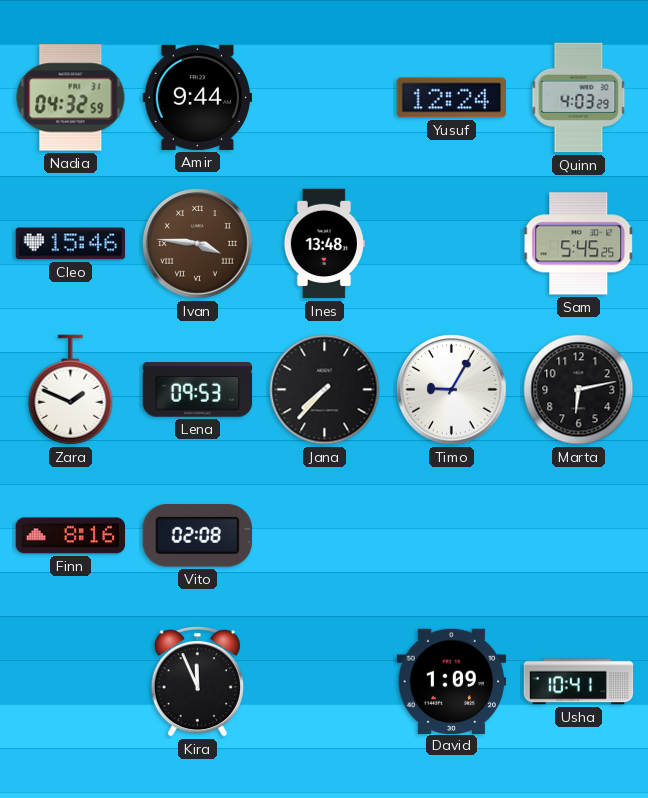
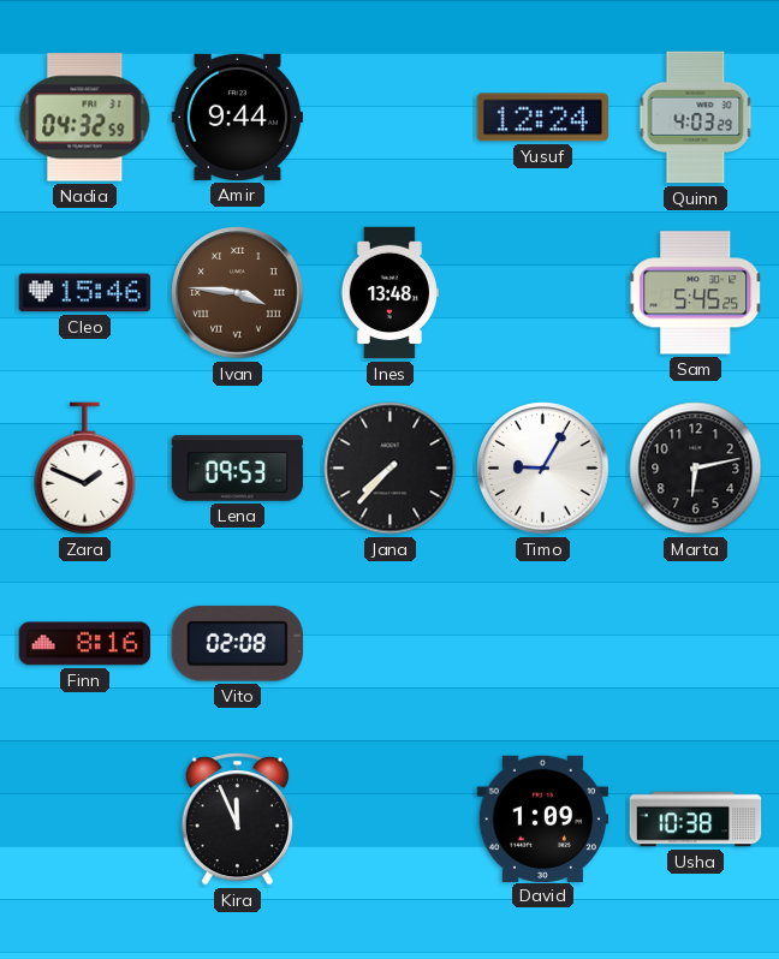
Usha: 10:41 -> 10:38 (696, 820)
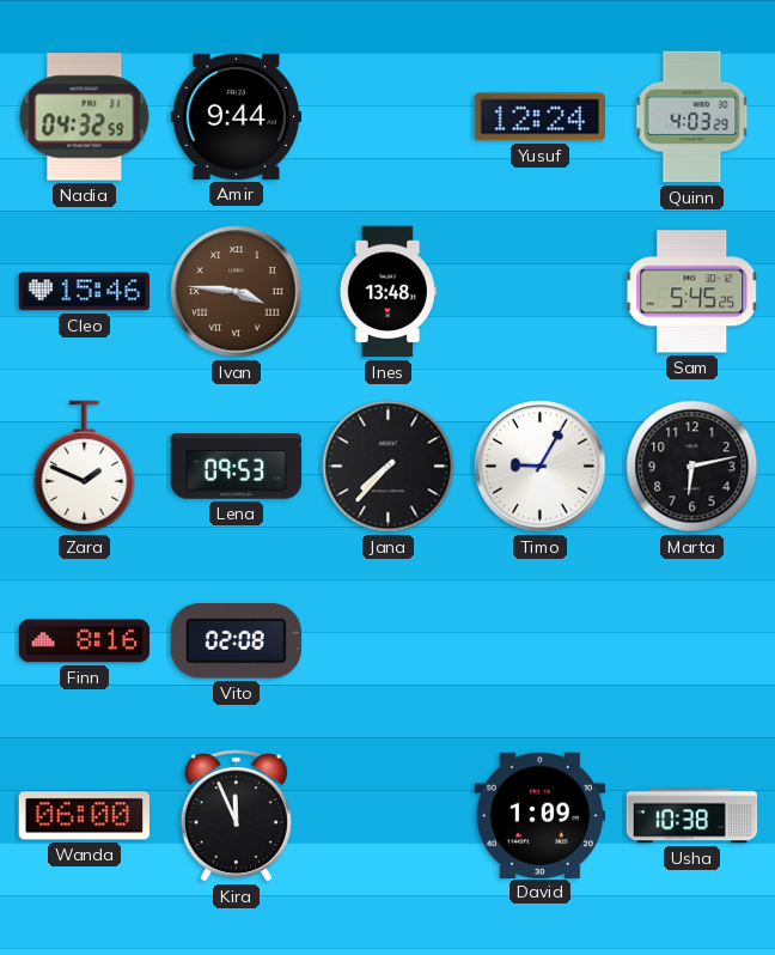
Wanda: none -> 06:00 (84, 816)
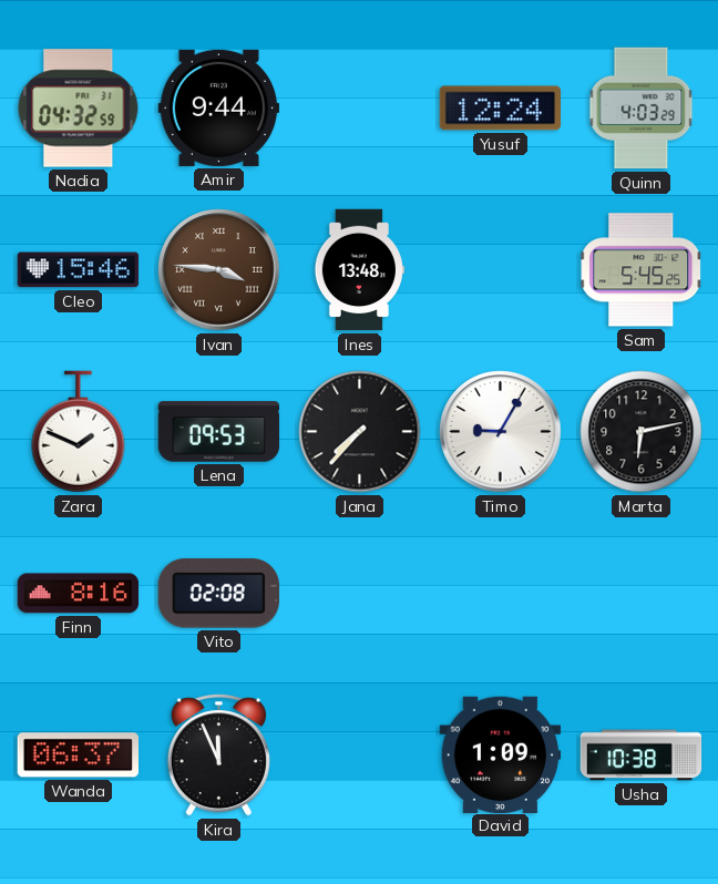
Wanda: 06:00 -> 06:37 (78, 755)
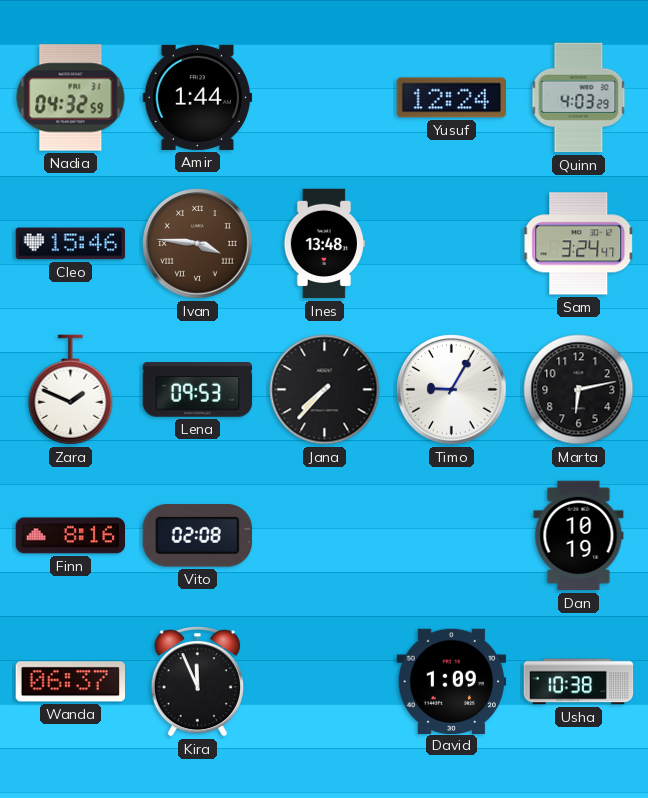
Amir: 9:44 -> 1:44 (198, 97)
Sam: 5:45 -> 3:24 (579, 244)
Dan: none -> 10:19 (579, 536)
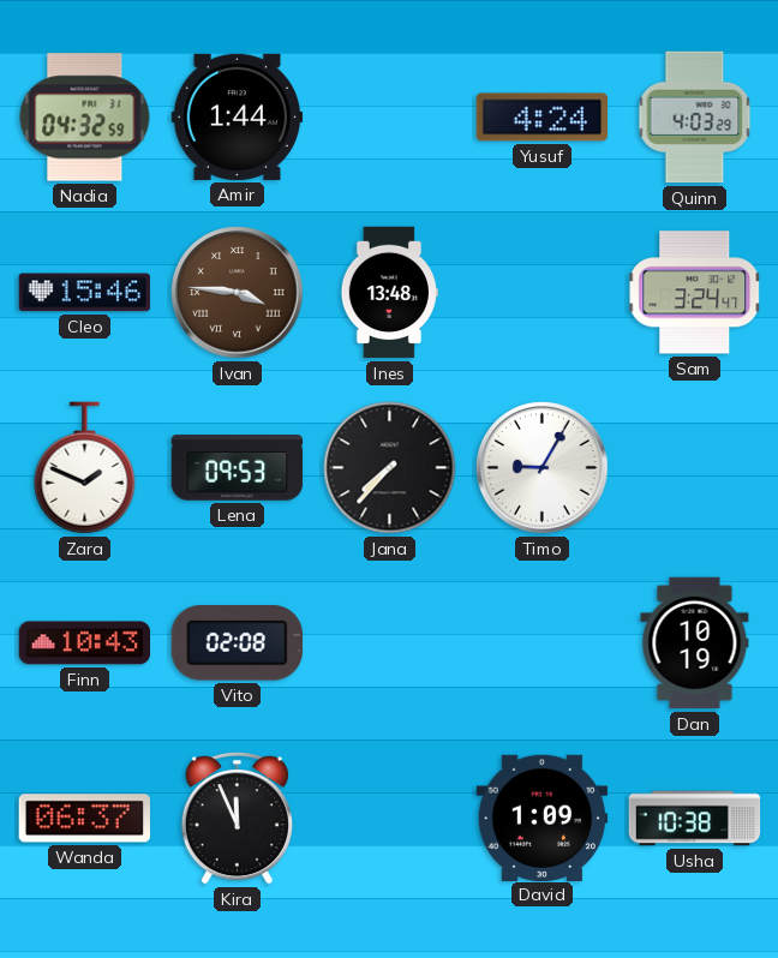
Yusuf: 12:24 -> 4:24 (543, 118)
Marta: 6:13 -> none (579, 390)
Finn: 8:16 -> 10:43 (85, 643)
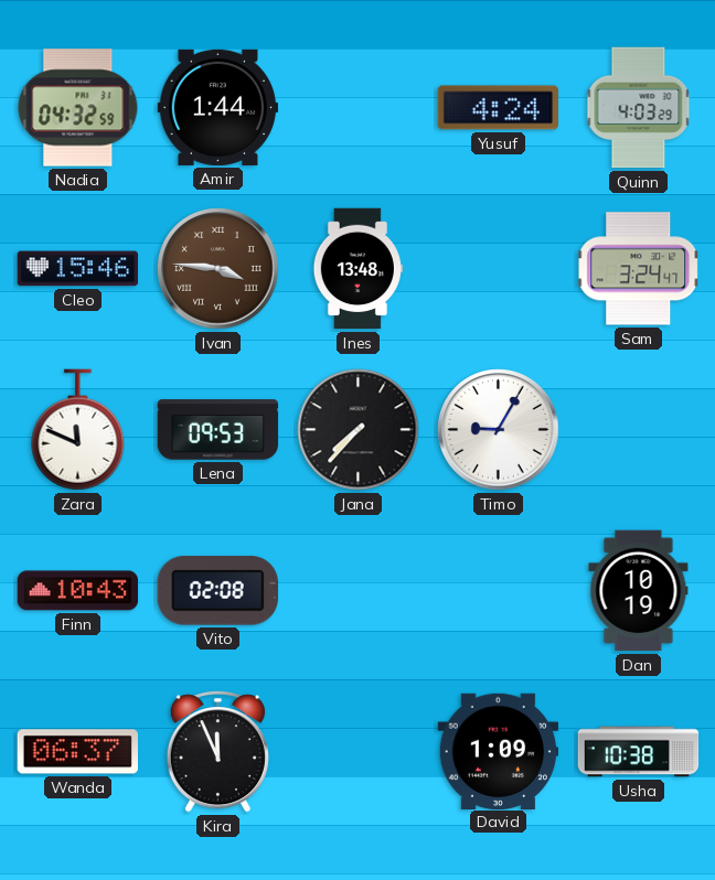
Zara: 1:49 -> 11:49 (78, 430)
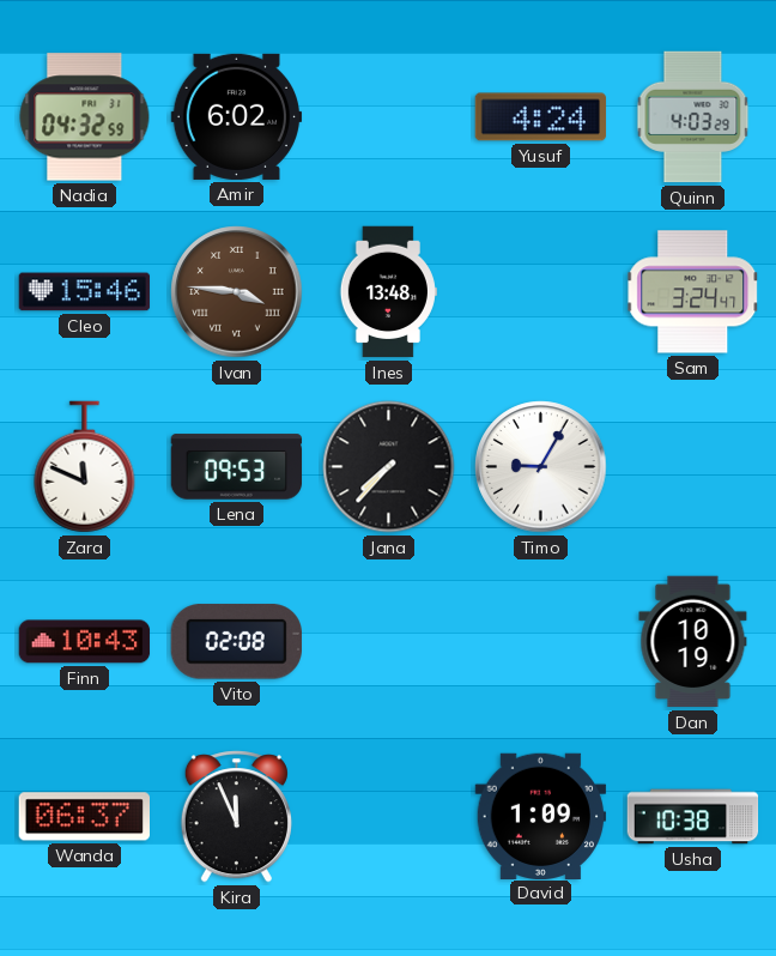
Amir: 1:44 -> 6:02 (237, 116)
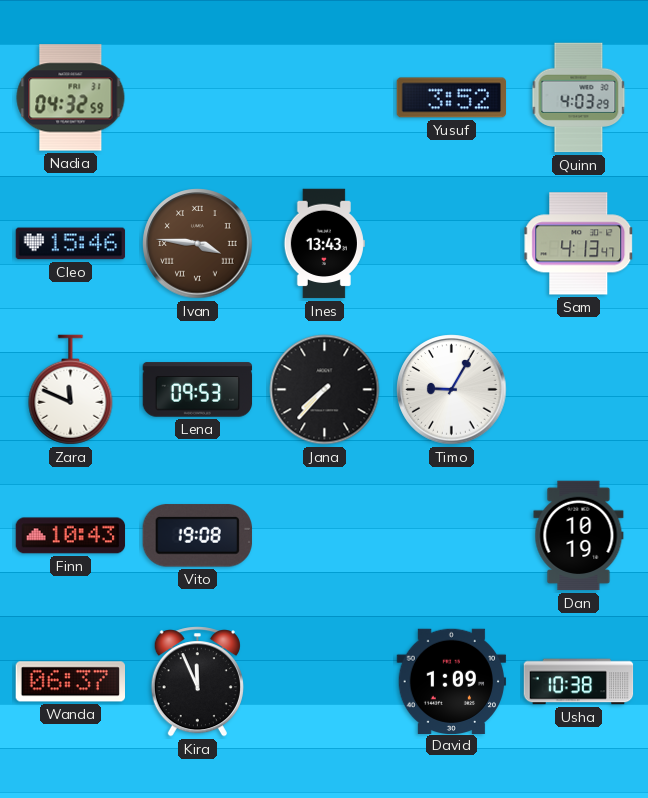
Amir: 6:02 -> none (237, 116)
Yusuf: 4:24 -> 3:52 (452, 98)
Ines: 13:48 -> 13:43 (324, 244)
Sam: 3:24 -> 4:13 (579, 244)
Vito: 02:08 -> 19:08 (197, 536)
